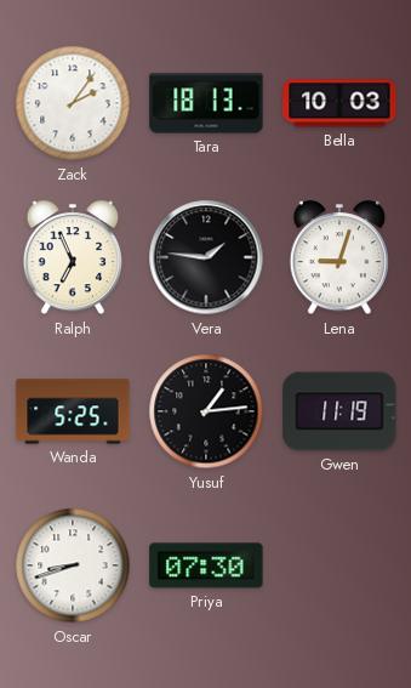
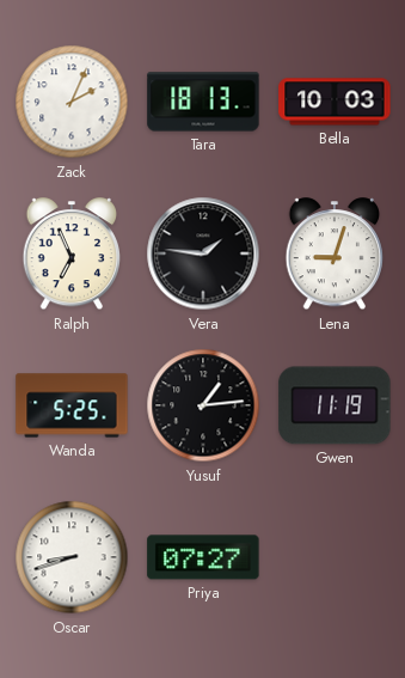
Zack: 2:06 -> 2:04 (72, 102)
Priya: 07:30 -> 07:27 (203, 557)
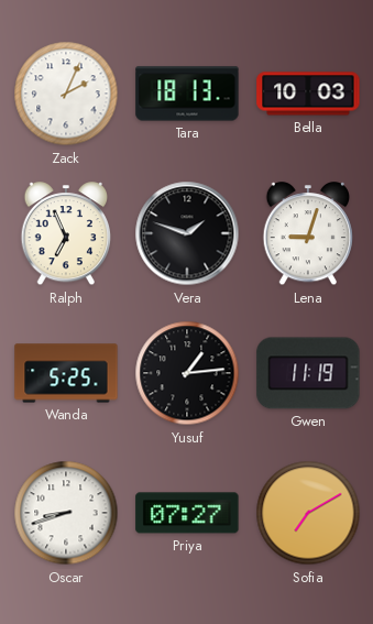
Vera: 1:46 -> 1:48 (187, 233)
Sofia: none -> 7:10 (308, 513)
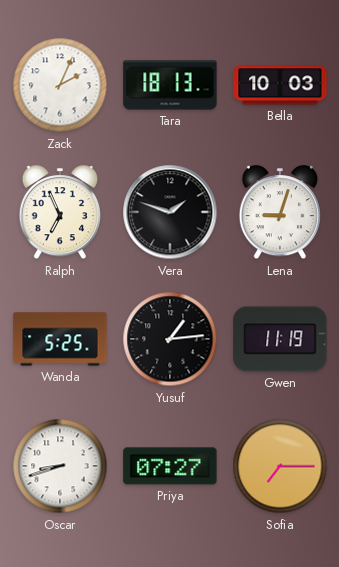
Sofia: 7:10 -> 7:15 (280, 466)
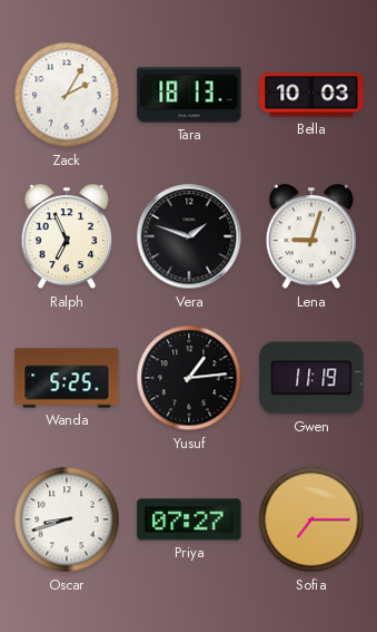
Zack: 2:04 -> 2:05 (67, 95)
